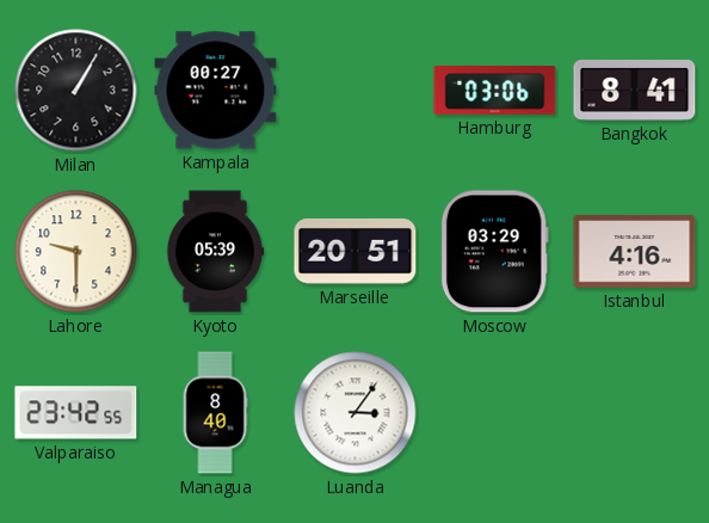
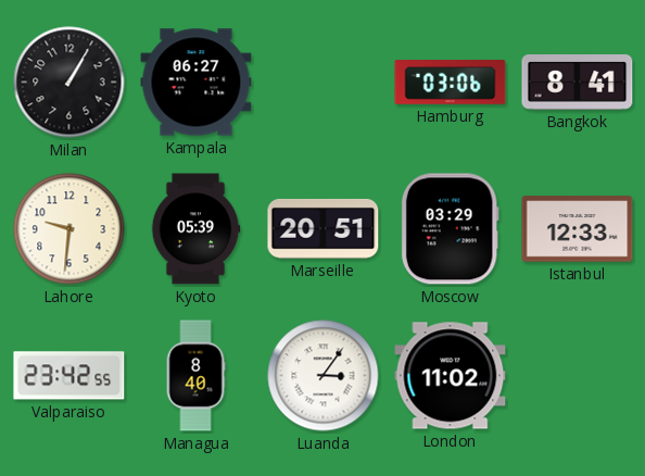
Kampala: 00:27 -> 06:27 (197, 83)
Lahore: 9:30 -> 9:31 (69, 229)
Istanbul: 4:16 -> 12:33 (578, 229)
London: none -> 11:02 (451, 376)
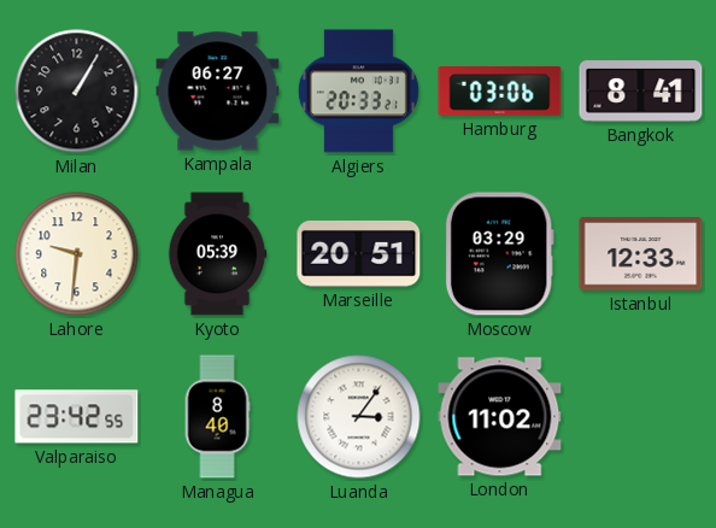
Algiers: none -> 20:33 (358, 92)
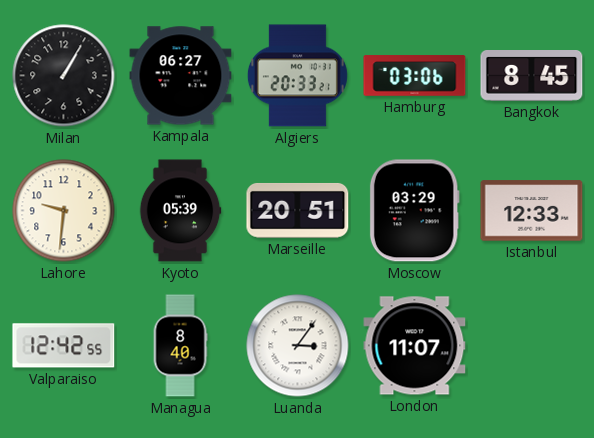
Bangkok: 8:41 -> 8:45 (532, 76)
Valparaiso: 23:42 -> 12:42 (64, 346)
London: 11:02 -> 11:07 (415, 346)
